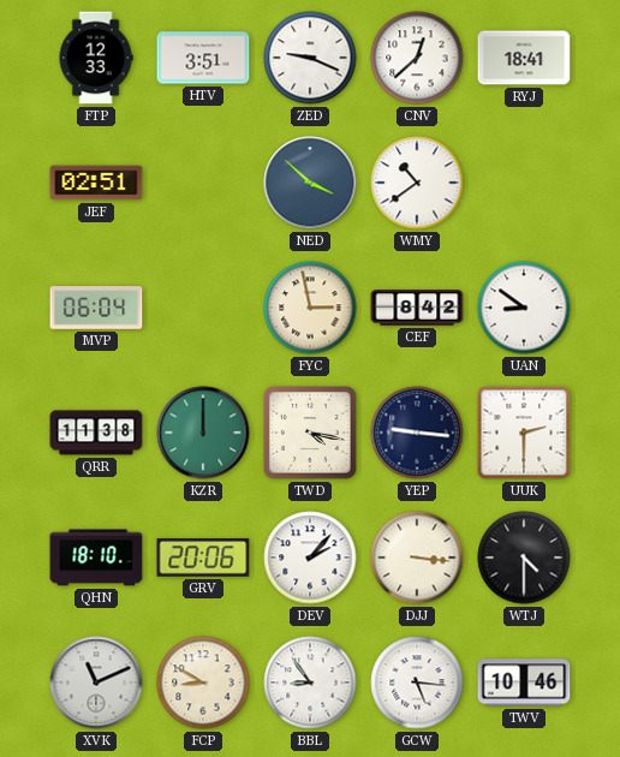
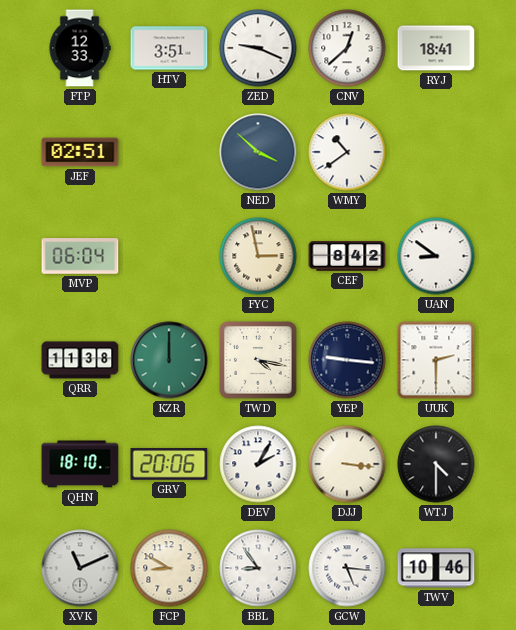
DEV: 2:07 -> 2:05 (258, 464)
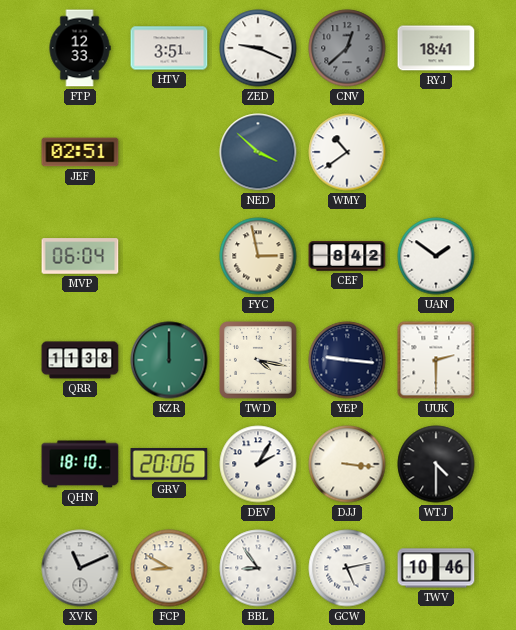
CNV dial: white -> grey (347, 48)
UAN: 8:51 -> 1:51 (436, 256)
GCW: 5:16 -> 5:13 (347, 568)
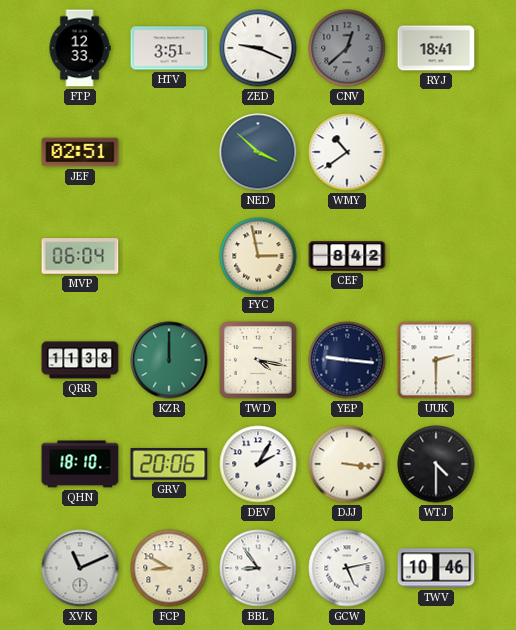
UAN: 1:51 -> none (436, 256)
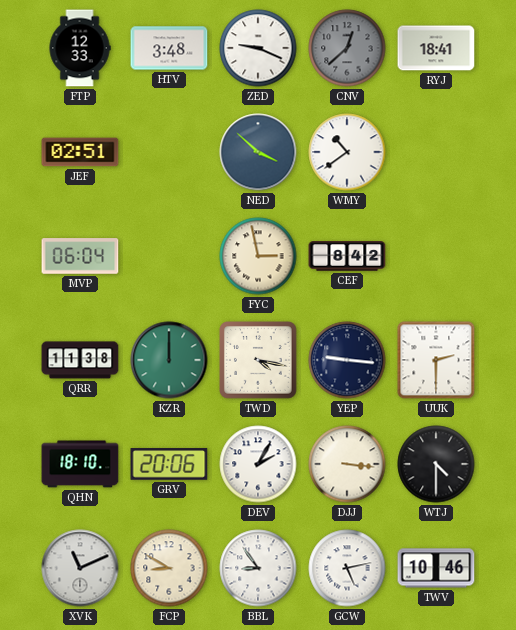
HTV: 3:51 -> 3:48 (169, 48)
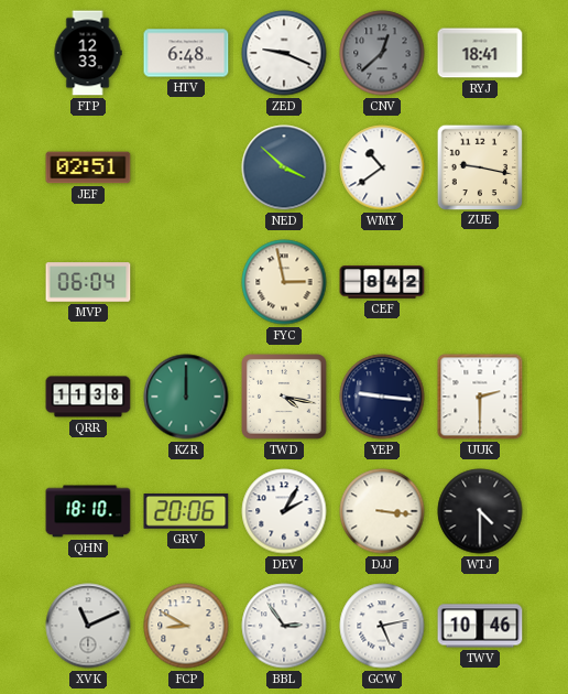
HTV: 3:48 -> 6:48 (186, 53)
ZUE: none -> 9:17 (479, 166)
BBL: 8:54 -> 2:54 (284, 626)
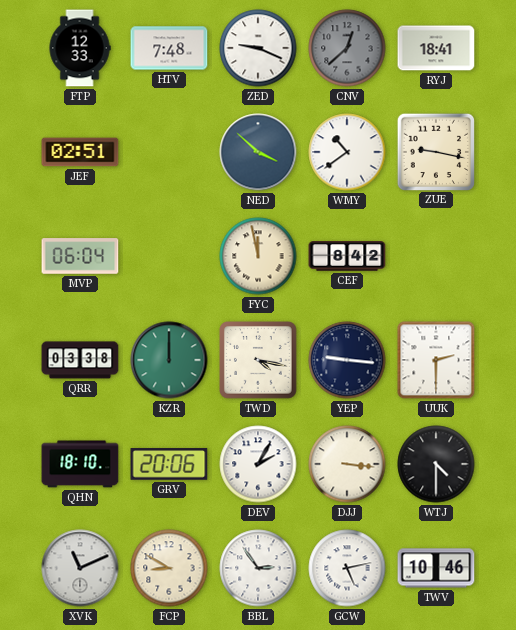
HTV: 6:48 -> 7:48 (169, 48)
FYC: 2:58 -> 11:58 (258, 256)
QRR: 11:38 -> 03:38 (80, 360)
